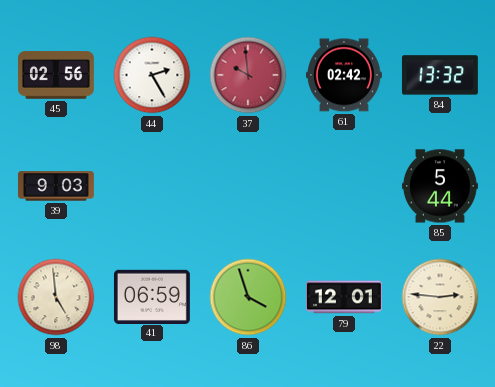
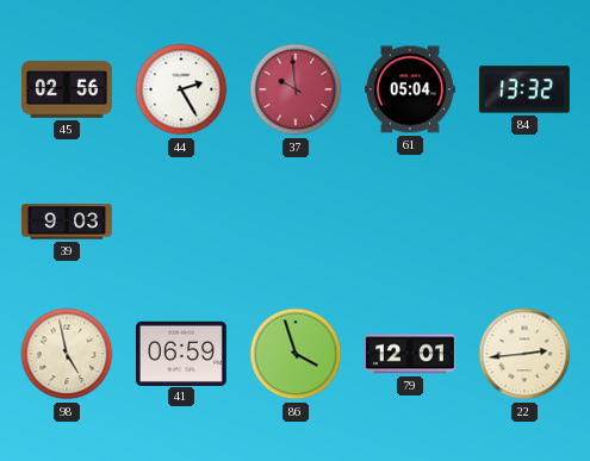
61: 02:42 -> 05:04 (410, 89)
85: 5:44 -> none (440, 186)
98: 4:59 -> 4:58 (67, 354)
22: 2:46 -> 2:44 (524, 354)
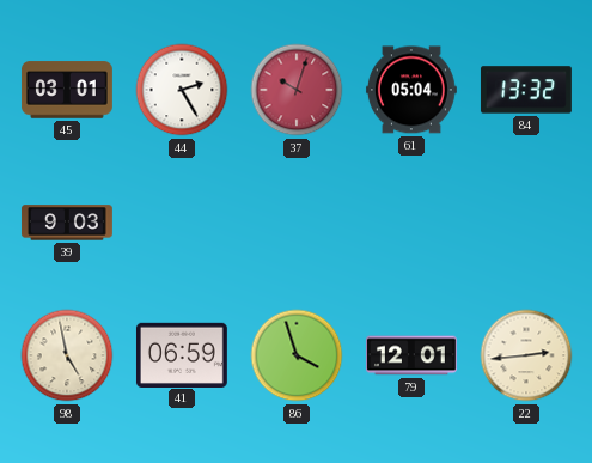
45: 02:56 -> 03:01 (67, 90)
37: 9:59 -> 10:03 (297, 90)
